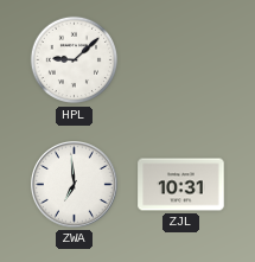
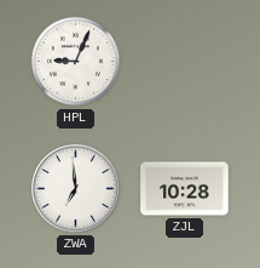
HPL: 9:08 -> 9:04 (76, 62)
ZJL: 10:31 -> 10:28 (185, 189)
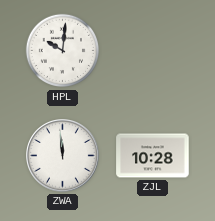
HPL: 9:04 -> 10:01 (63, 51)
ZWA: 6:59 -> 11:59 (63, 156)
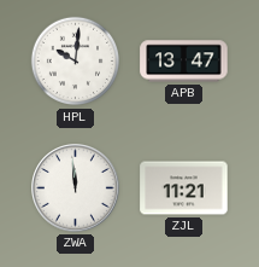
APB: none -> 13:47 (184, 62)
ZJL: 10:28 -> 11:21 (184, 188)
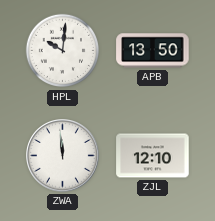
APB: 13:47 -> 13:50 (153, 51)
ZJL: 11:21 -> 12:10 (153, 156)
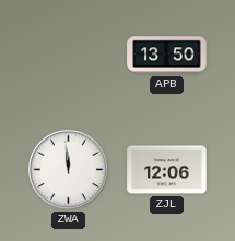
HPL: 10:01 -> none (63, 51)
ZJL: 12:10 -> 12:06 (167, 170)
